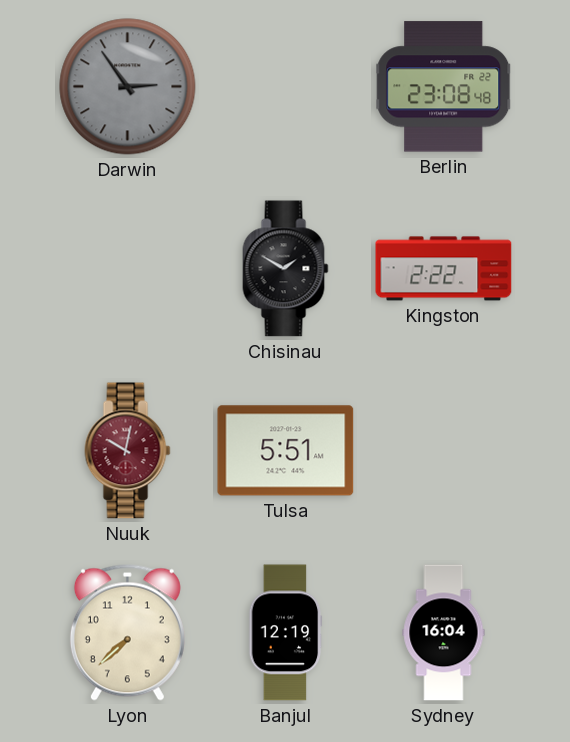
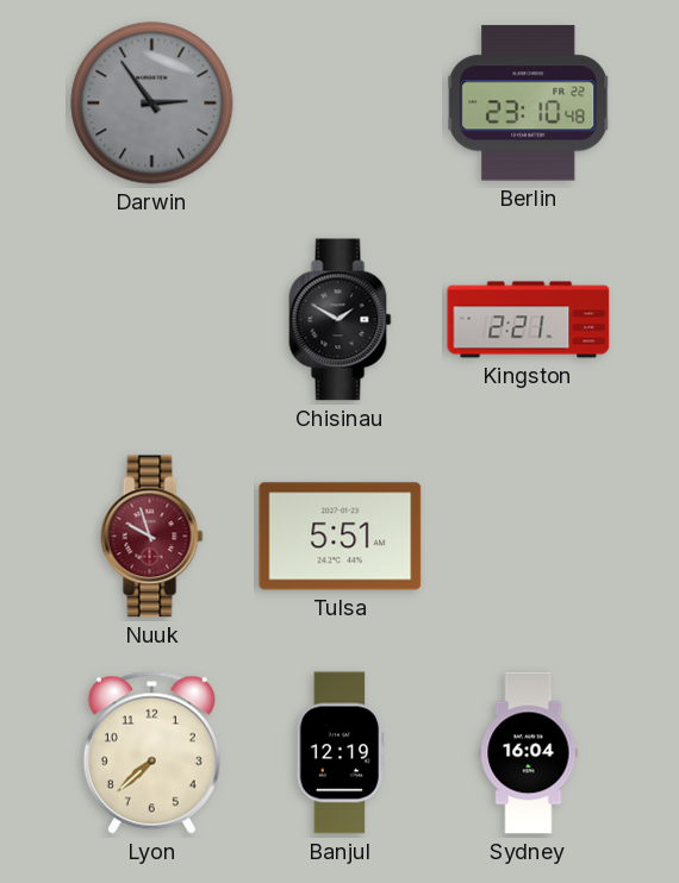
Berlin: 23:08 -> 23:10 (529, 104)
Kingston: 2:22 -> 2:21 (529, 320)
Nuuk: 10:02 -> 9:57 (152, 537)
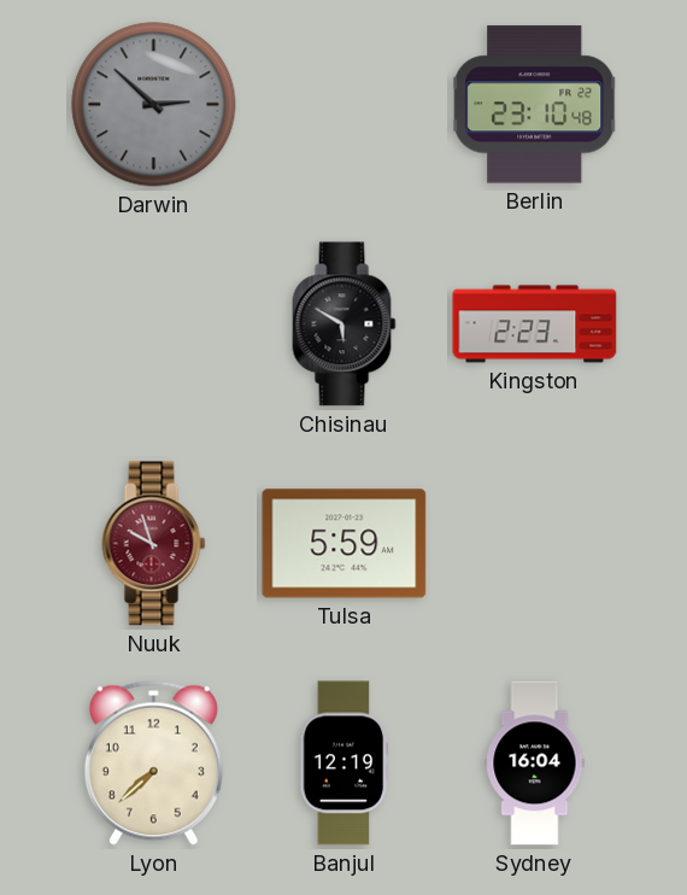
Darwin: 2:54 -> 2:52 (154, 105)
Chisinau: 1:50 -> 5:50 (345, 324)
Kingston: 2:21 -> 2:23 (535, 324)
Tulsa: 5:51 -> 5:59 (345, 544)
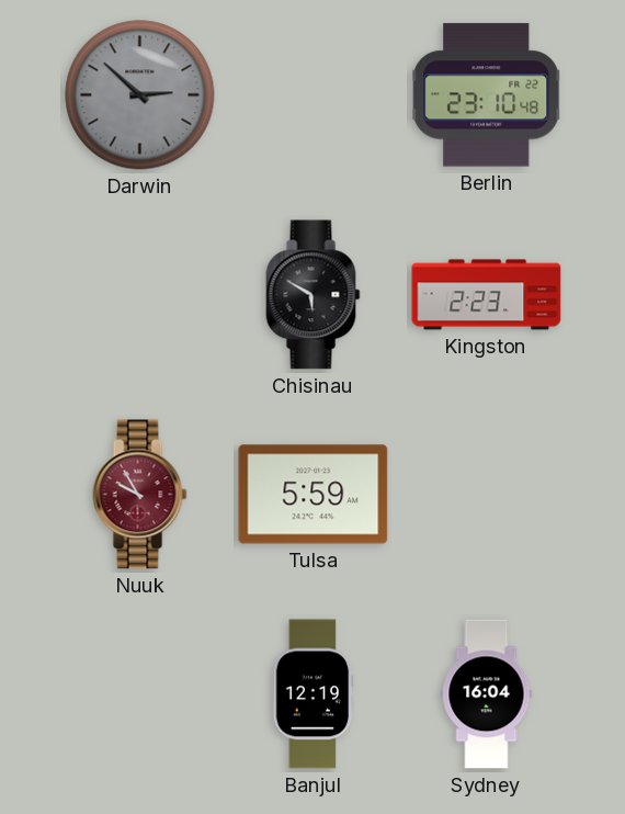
Nuuk: 9:57 -> 9:55 (140, 495)
Lyon: 7:38 -> none (153, 762)
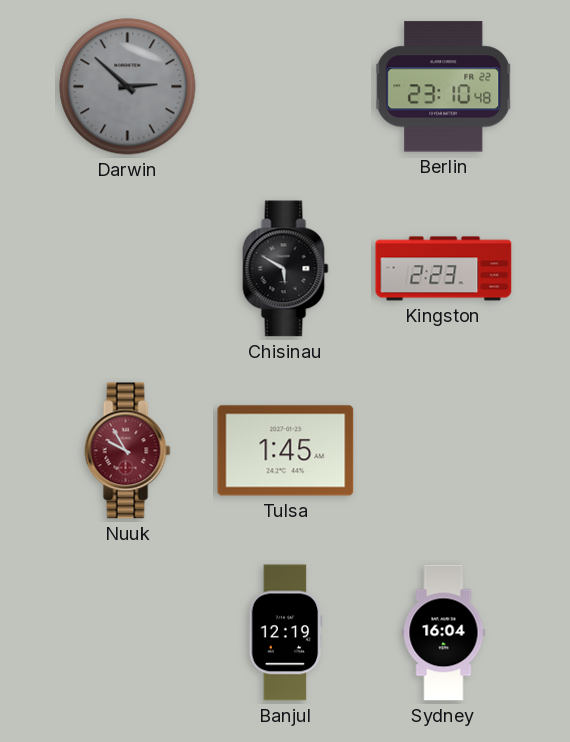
Tulsa: 5:59 -> 1:45 (286, 451)
